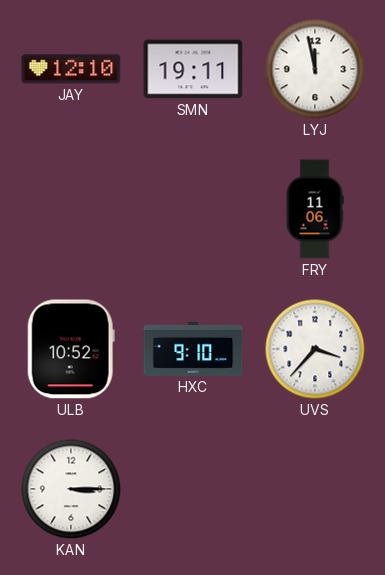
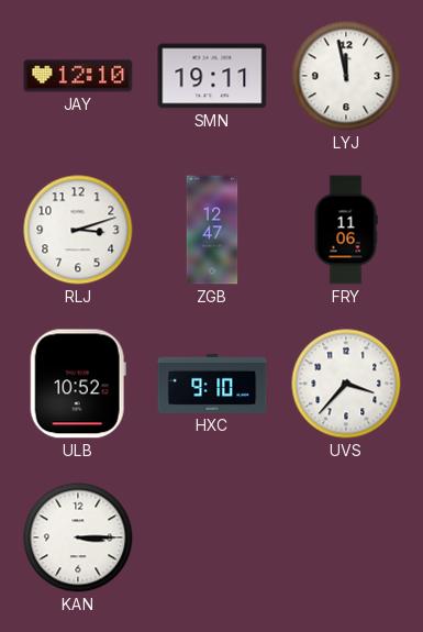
RLJ: none -> 3:12 (78, 230)
ZGB: none -> 12:47 (212, 230)
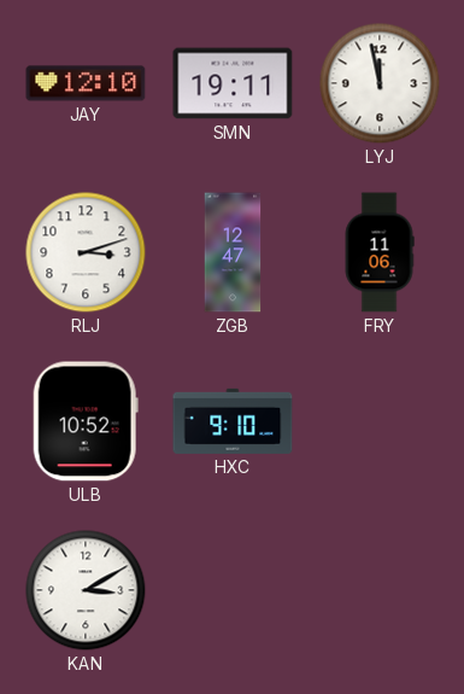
UVS: 3:37 -> none (346, 384)
KAN: 3:15 -> 3:10 (86, 590)
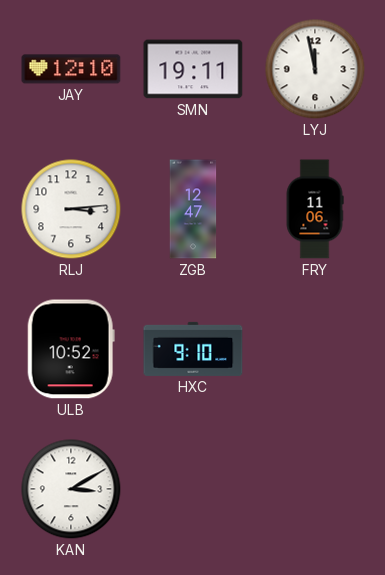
RLJ: 3:12 -> 3:14 (71, 209)
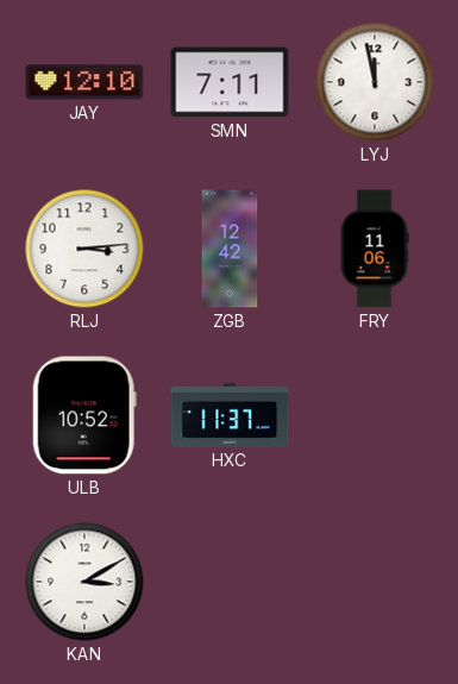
SMN: 19:11 -> 7:11 (230, 82)
ZGB: 12:47 -> 12:42 (230, 249)
HXC: 9:10 -> 11:37 (230, 415)
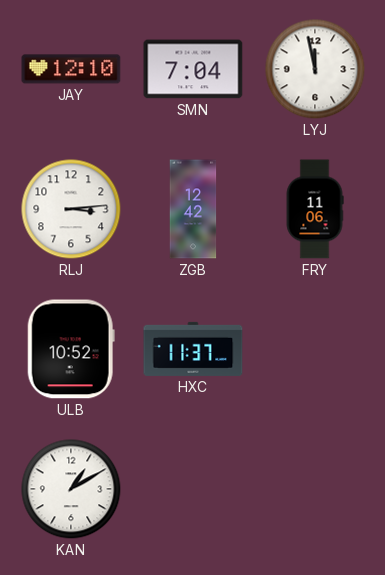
SMN: 7:11 -> 7:04 (193, 69)
KAN: 3:10 -> 1:10 (71, 489)
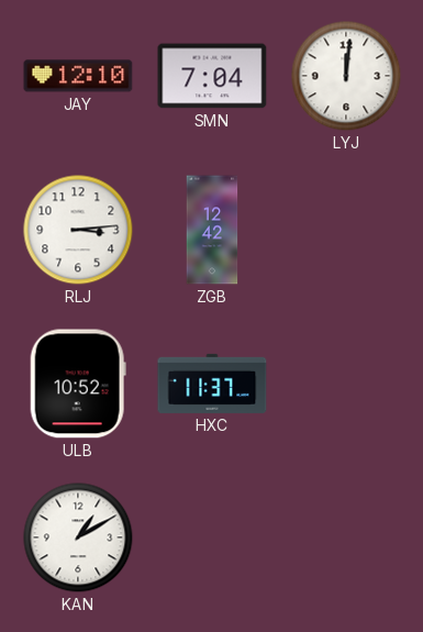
LYJ: 11:58 -> 12:01 (346, 76)
FRY: 11:06 -> none (315, 209)
